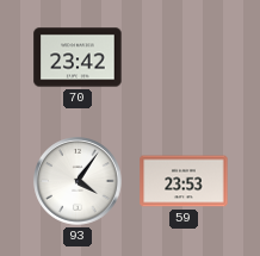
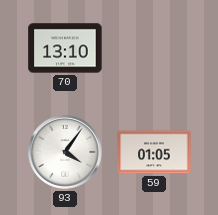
70: 23:42 -> 13:10 (65, 48)
59: 23:53 -> 01:05 (154, 152)
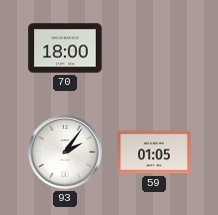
70: 13:10 -> 18:00 (65, 48)
93: 4:06 -> 2:06 (65, 152)
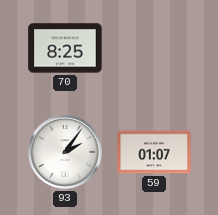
70: 18:00 -> 8:25 (65, 48)
59: 01:05 -> 01:07 (154, 152)
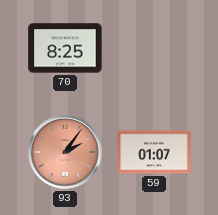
93 dial: white -> salmon (65, 152)
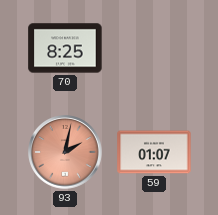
93: 2:06 -> 2:02 (65, 152)
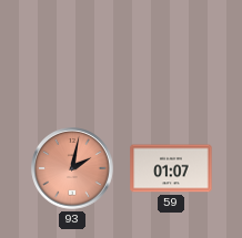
70: 8:25 -> none (65, 48)
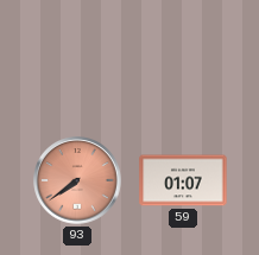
93: 2:02 -> 7:39 (77, 180)
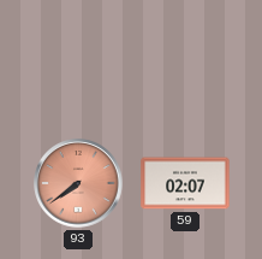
59: 01:07 -> 02:07 (185, 183)
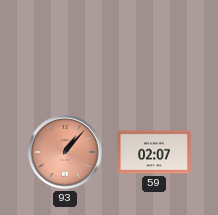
93: 7:39 -> 1:07 (65, 152)
